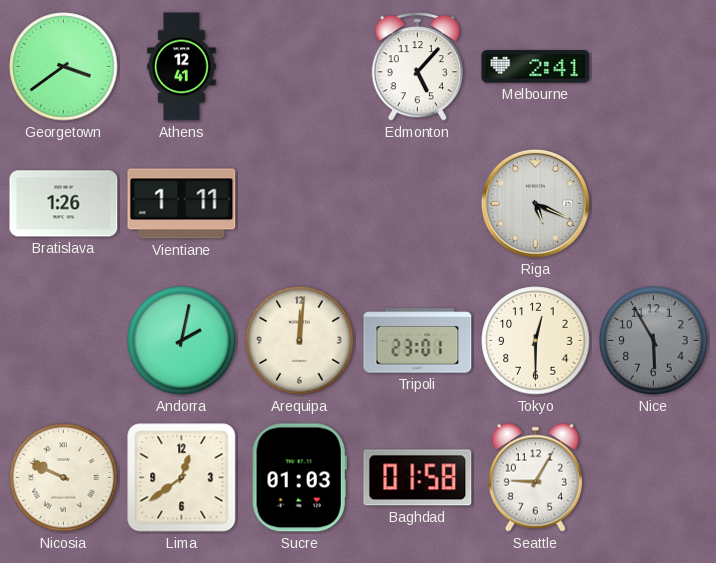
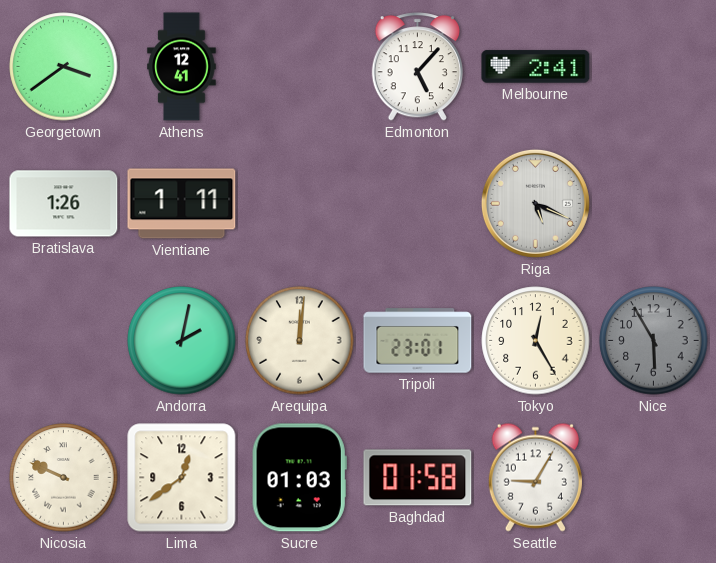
Tokyo: 12:30 -> 12:25 (536, 341)
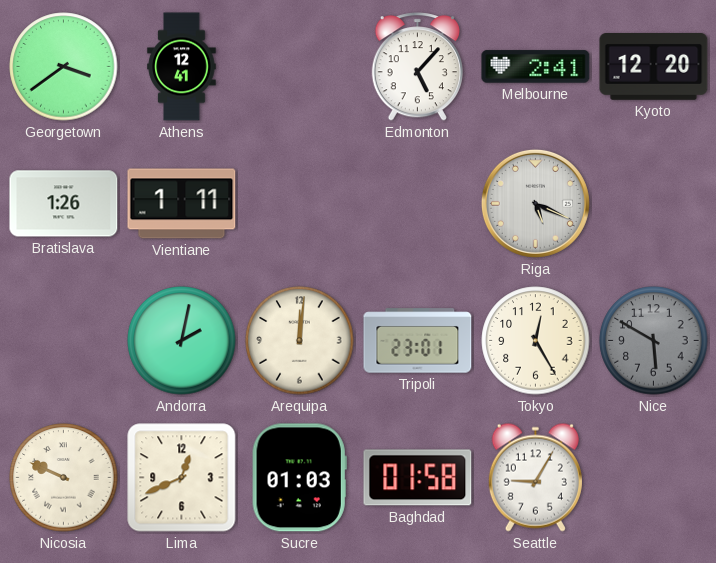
Kyoto: none -> 12:20 (654, 67)
Nice: 5:55 -> 5:50 (654, 341)
Lima: 12:39 -> 12:41 (182, 478)
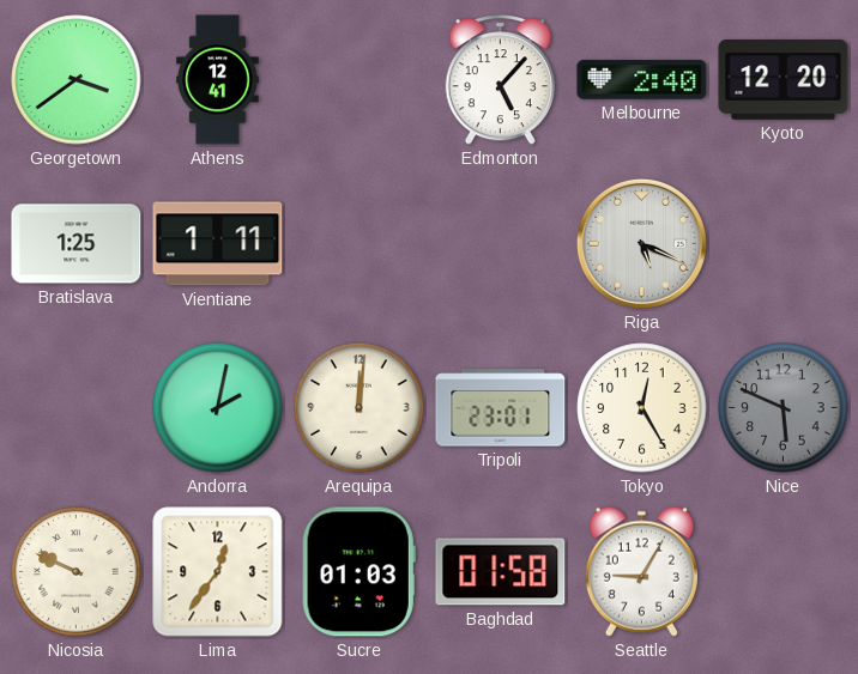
Melbourne: 2:41 -> 2:40 (642, 80)
Bratislava: 1:26 -> 1:25 (77, 244)
Nice: 5:50 -> 5:49 (784, 408)
Lima: 12:41 -> 12:36 (218, 572)
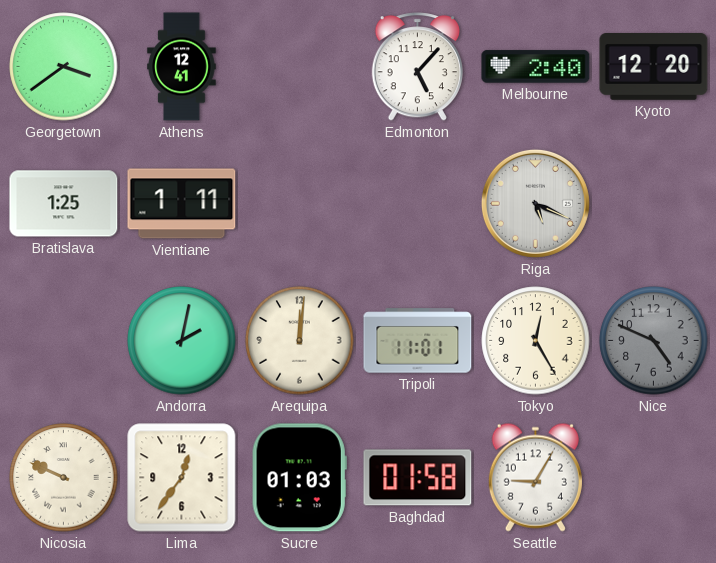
Tripoli: 23:01 -> 11:01 (418, 341)
Nice: 5:49 -> 4:49 (654, 341)
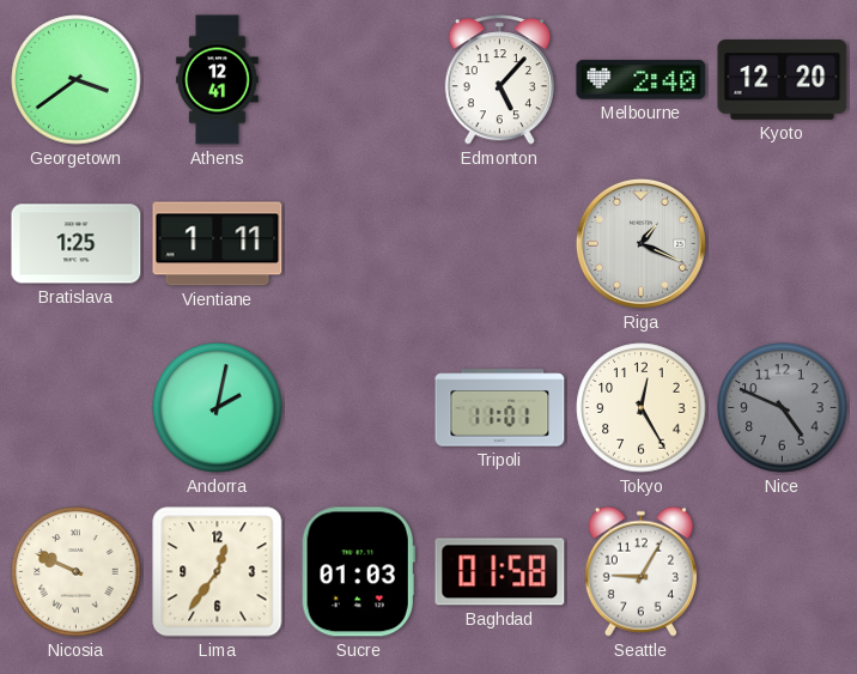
Riga: 5:19 -> 1:19 (640, 243)
Arequipa: 12:01 -> none (300, 341)
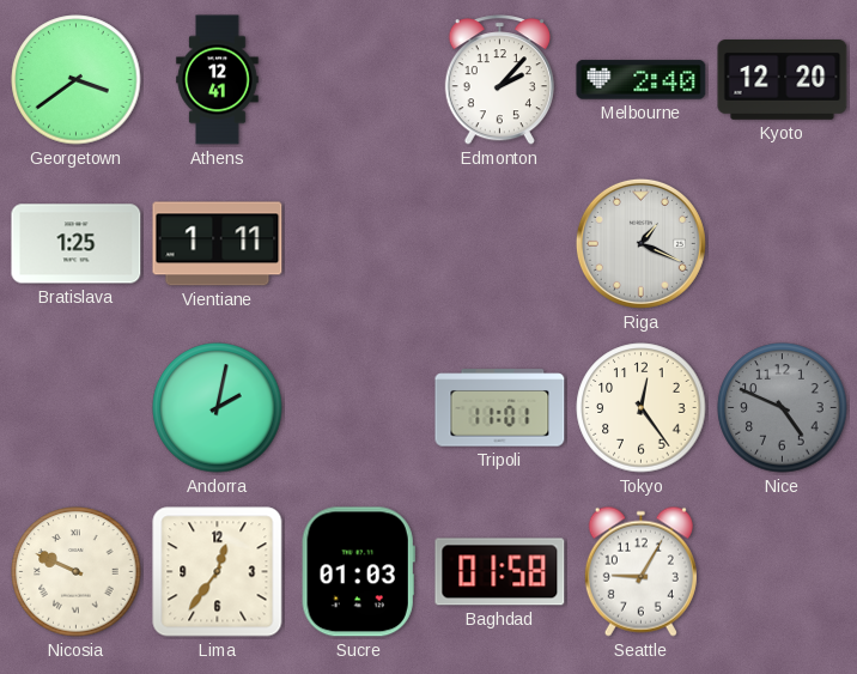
Edmonton: 5:07 -> 2:07 (499, 80)
Tokyo: 12:25 -> 12:24 (642, 408)
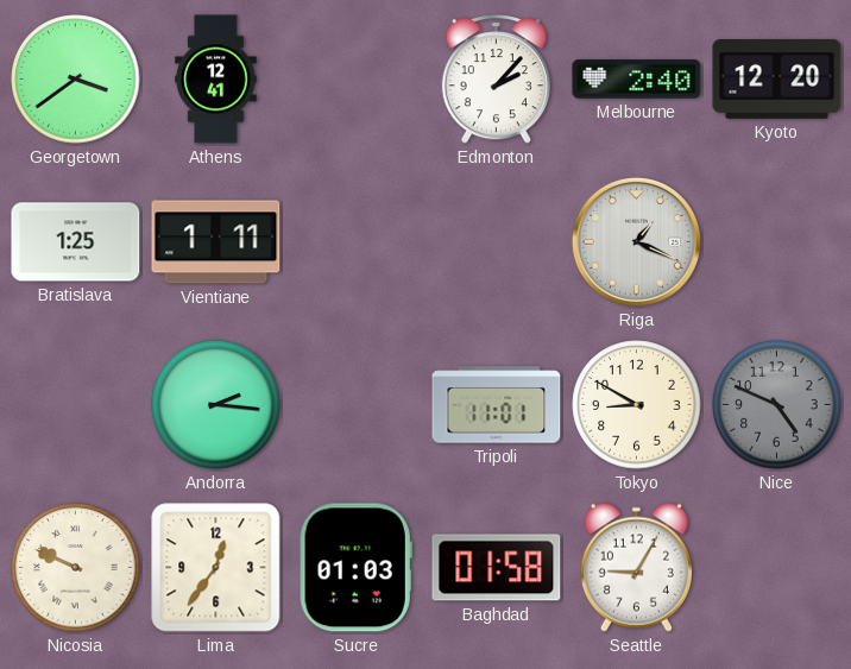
Andorra: 2:02 -> 2:16 (216, 405)
Tokyo: 12:24 -> 8:50 (637, 405)
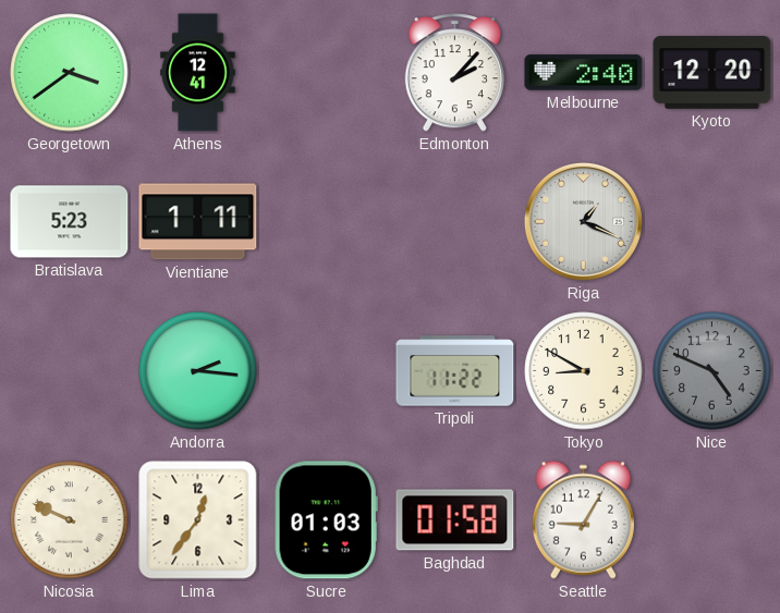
Bratislava: 1:25 -> 5:23 (70, 222)
Tripoli: 11:01 -> 11:22 (455, 371)
